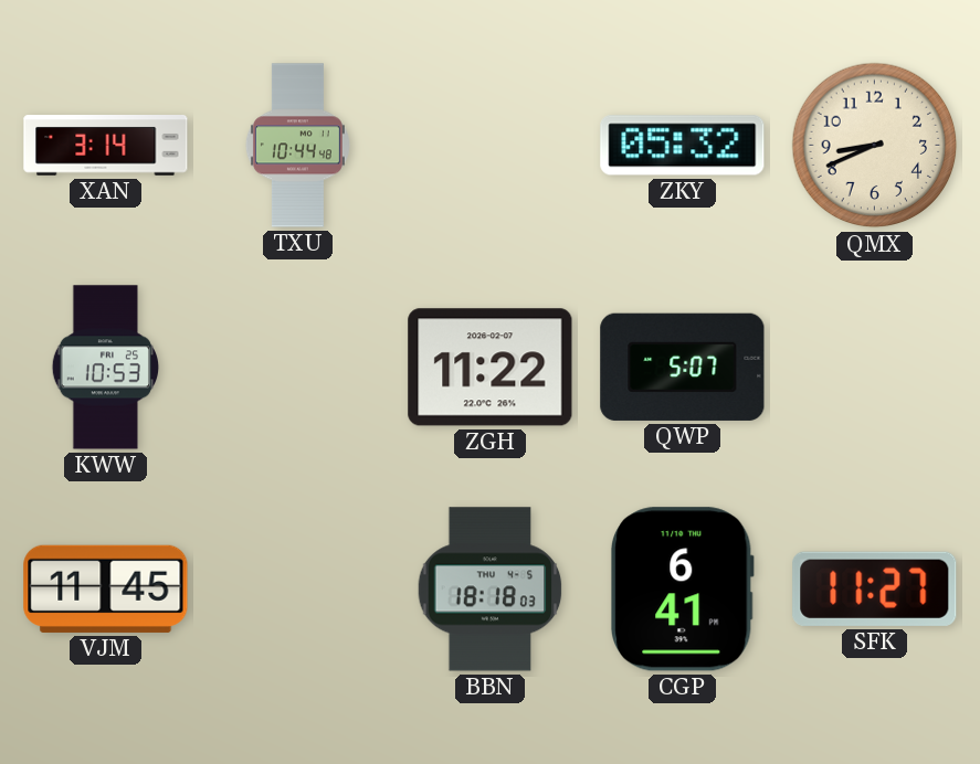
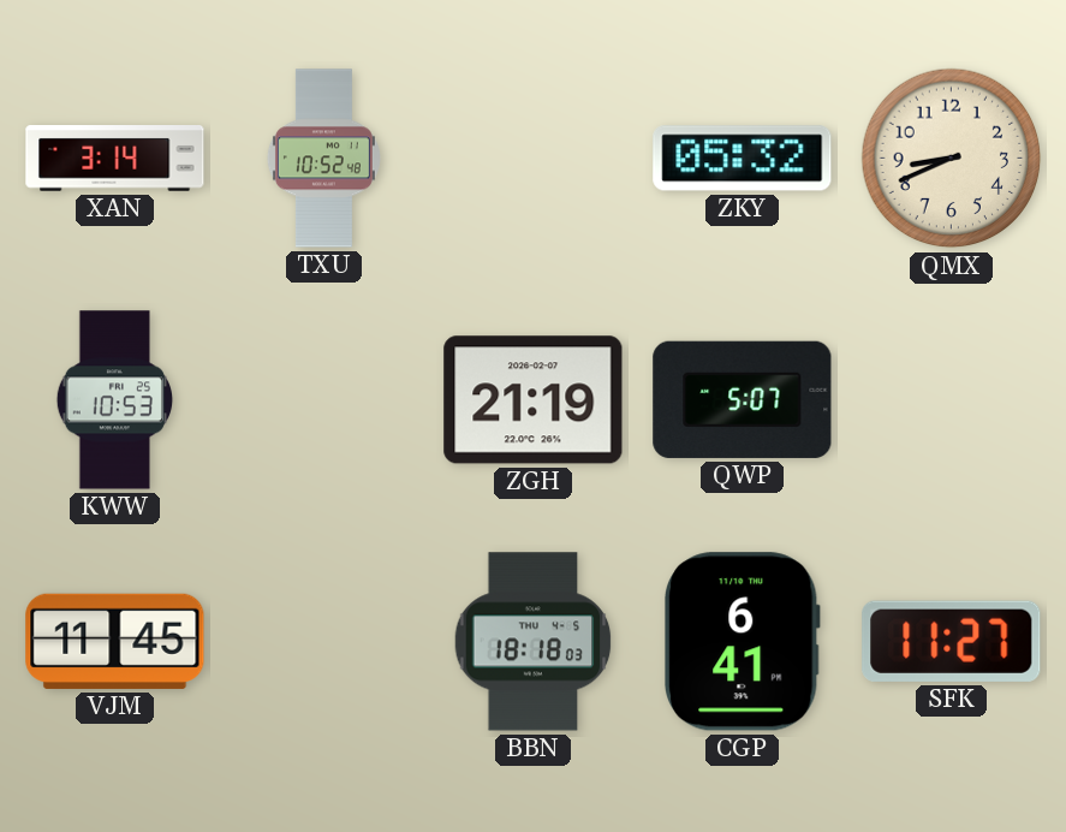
TXU: 10:44 -> 10:52 (323, 159)
ZGH: 11:22 -> 21:19 (534, 400)
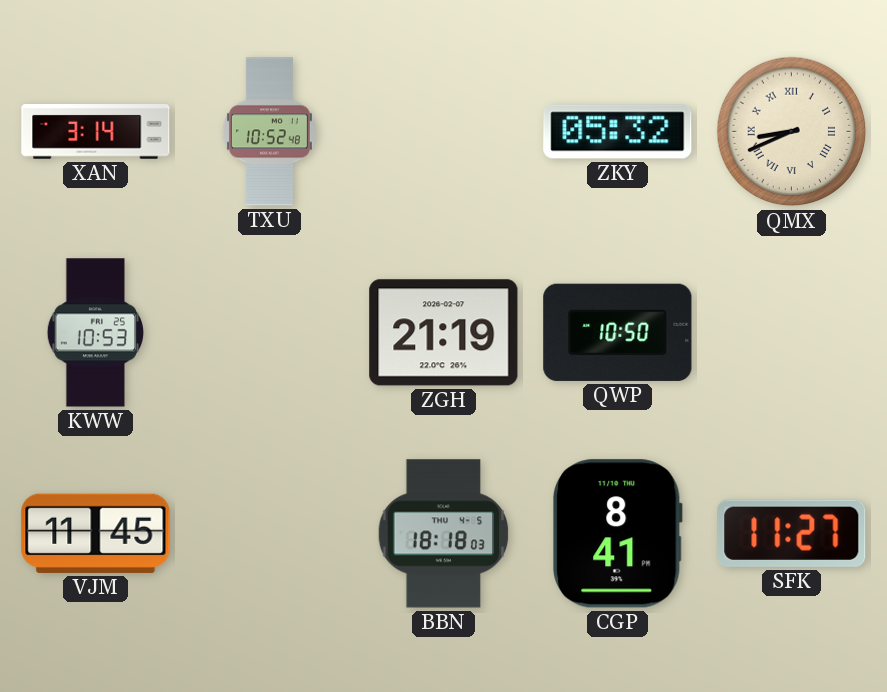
QMX numerals: Arabic -> Roman (792, 132)
QWP: 5:07 -> 10:50 (618, 332)
CGP: 6:41 -> 8:41 (618, 534)
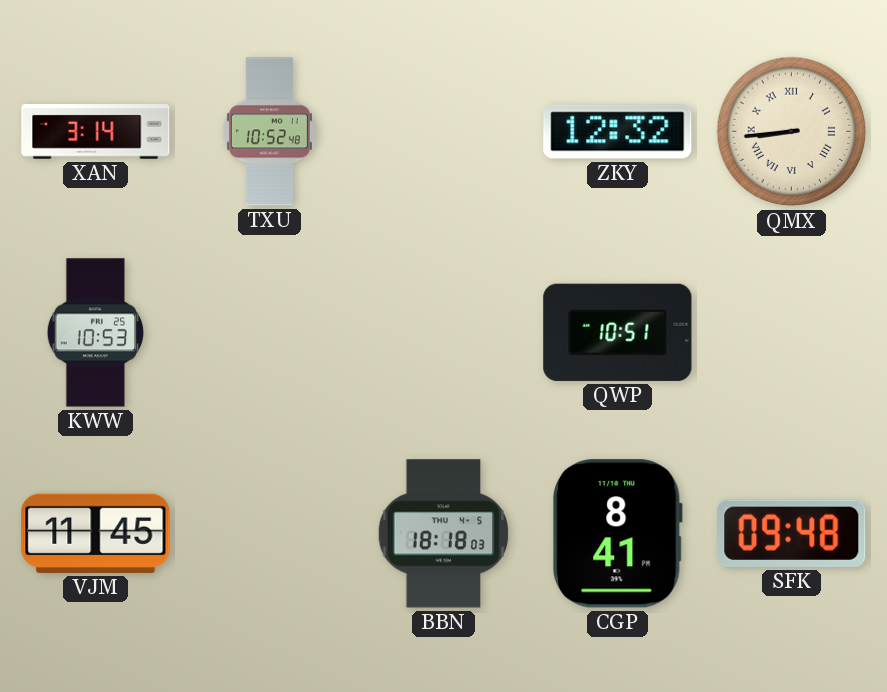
ZKY: 05:32 -> 12:32 (618, 132)
QMX: 8:41 -> 8:44 (792, 132)
ZGH: 21:19 -> none (444, 333)
QWP: 10:50 -> 10:51 (618, 332)
SFK: 11:27 -> 09:48 (792, 533)
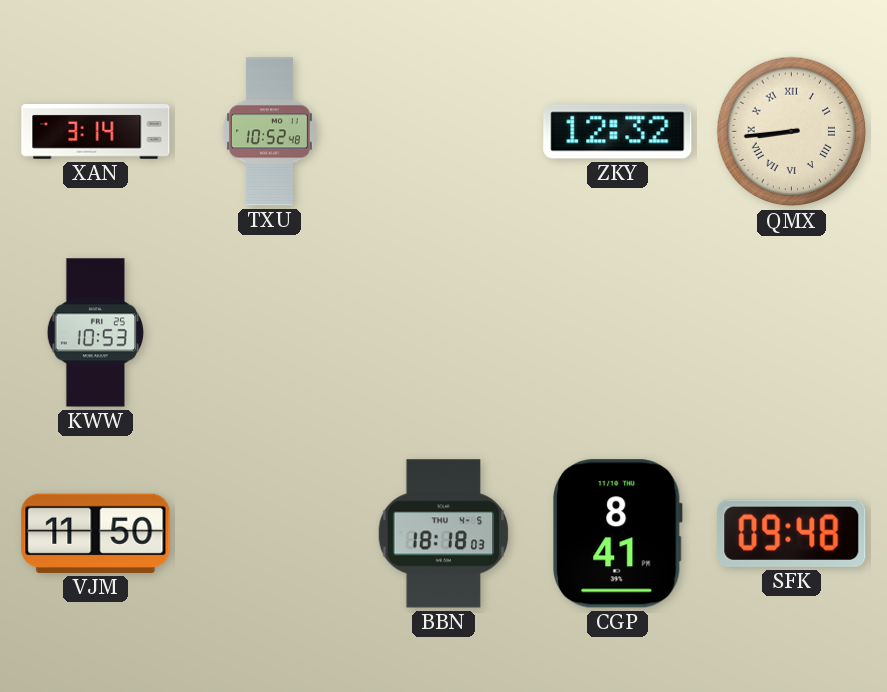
QWP: 10:51 -> none (618, 332)
VJM: 11:45 -> 11:50 (96, 533)
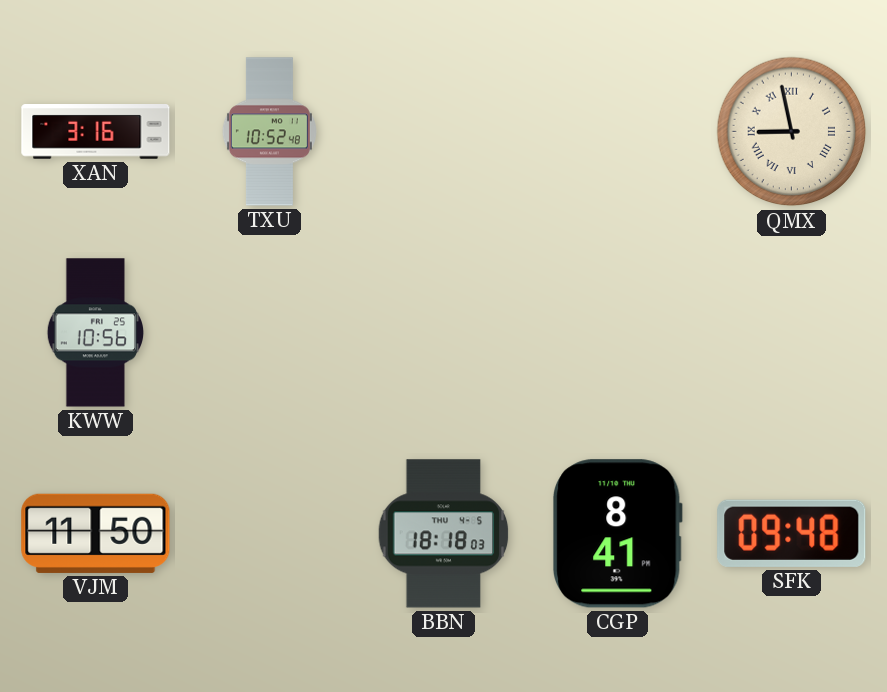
XAN: 3:14 -> 3:16 (96, 132)
ZKY: 12:32 -> none (618, 132)
QMX: 8:44 -> 8:58 (792, 132)
KWW: 10:53 -> 10:56 (95, 333)
